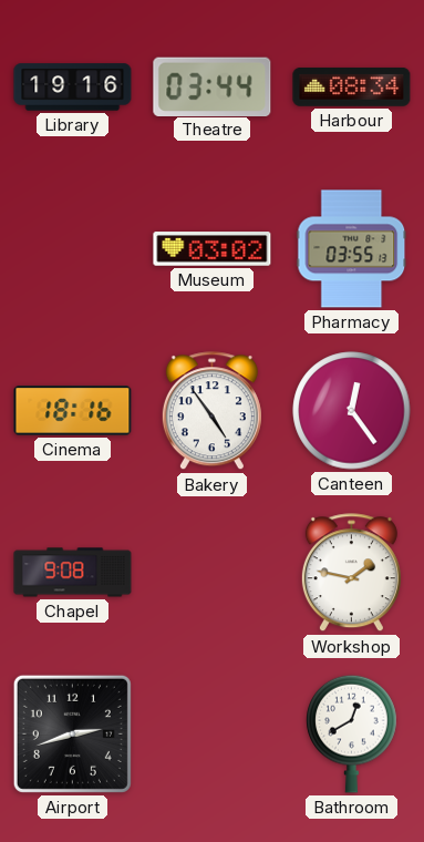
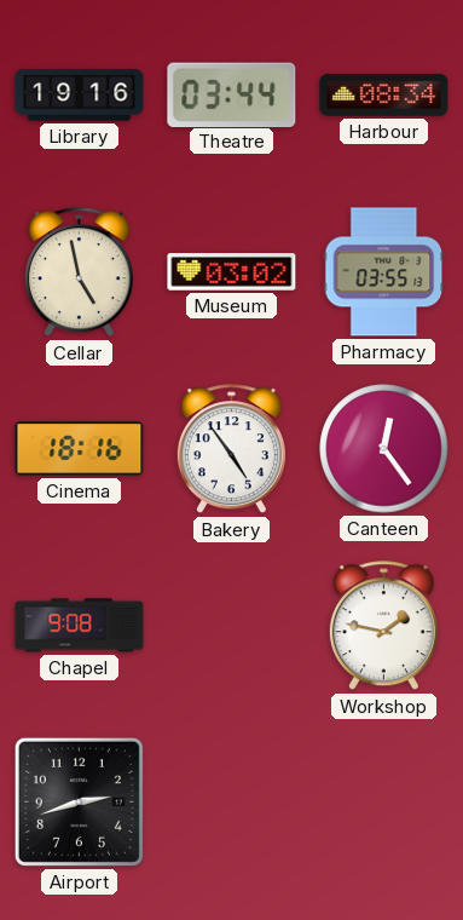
Cellar: none -> 4:58 (79, 272)
Bathroom: 12:40 -> none (352, 733)
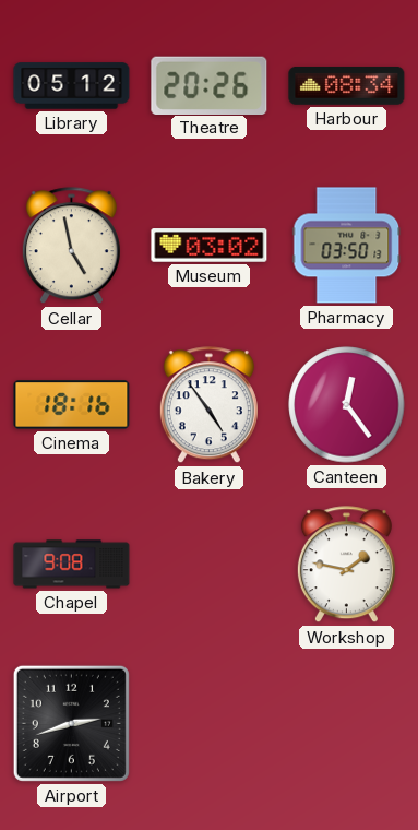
Library: 19:16 -> 05:12 (72, 86)
Theatre: 03:44 -> 20:26 (210, 85)
Pharmacy: 03:55 -> 03:50 (347, 246)
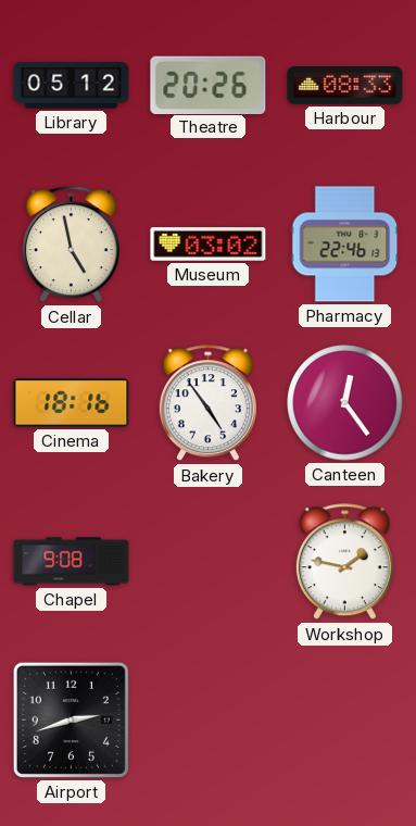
Harbour: 08:34 -> 08:33 (345, 85)
Pharmacy: 03:50 -> 22:46 (345, 245)
